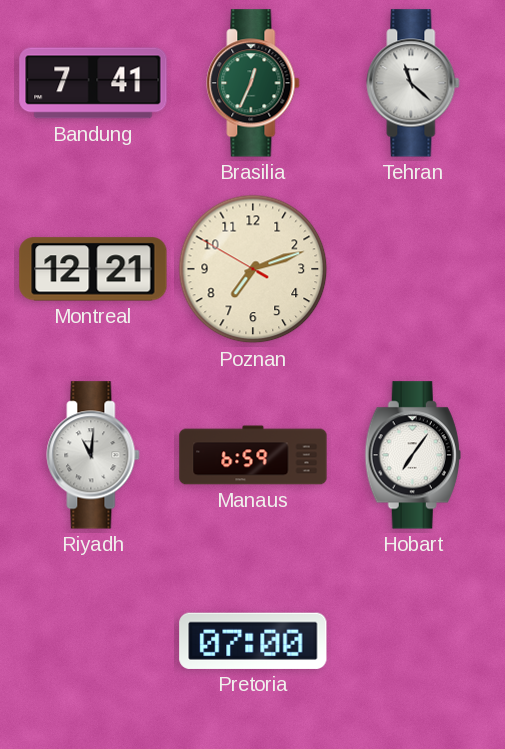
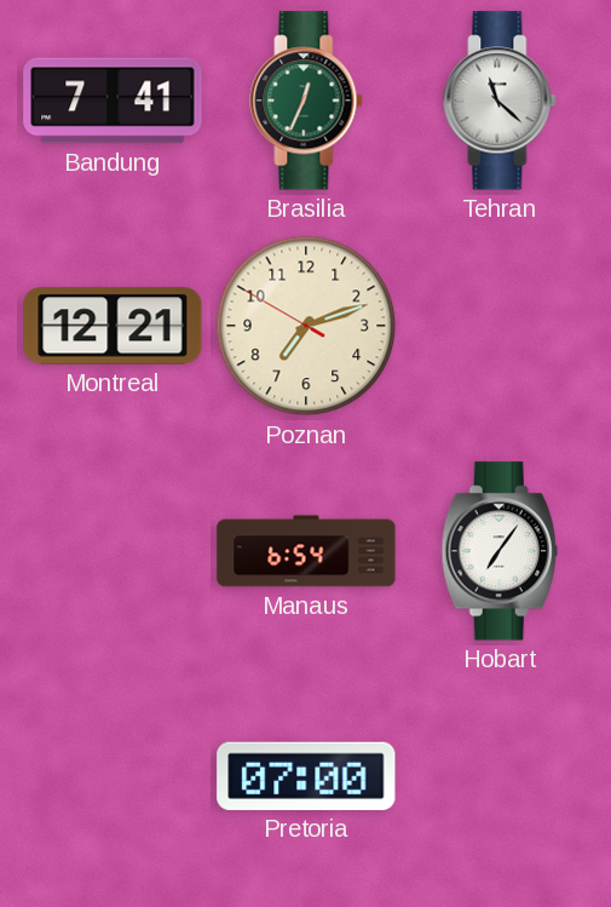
Riyadh: 11:01 -> none (93, 455)
Manaus: 6:59 -> 6:54 (306, 551)
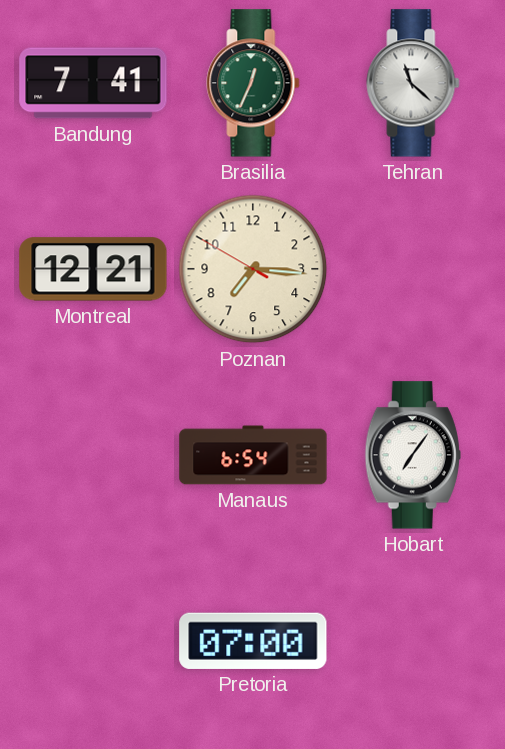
Poznan: 7:11 -> 7:15 (253, 269)
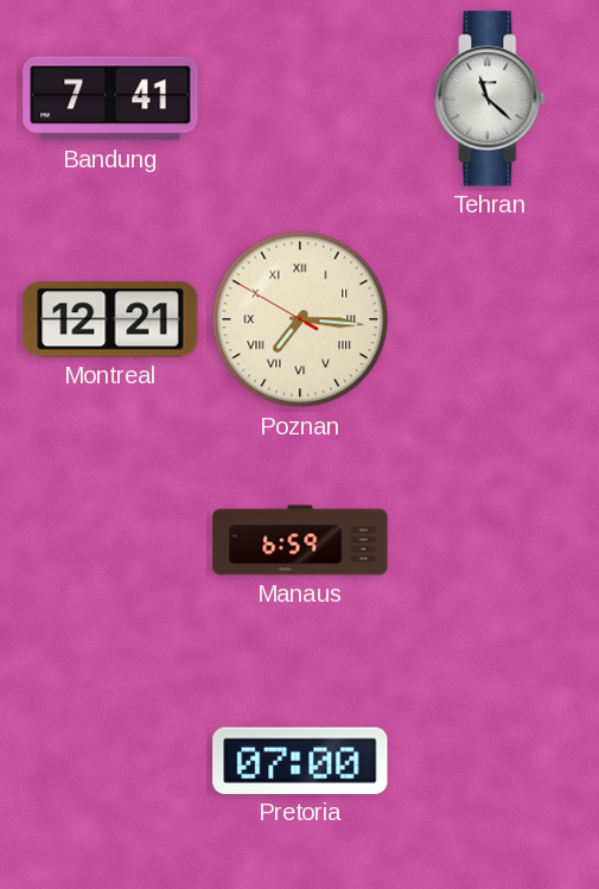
Brasilia: 12:34 -> none (253, 83)
Poznan numerals: Arabic -> Roman (300, 319)
Manaus: 6:54 -> 6:59 (300, 540)
Hobart: 7:06 -> none (413, 455)
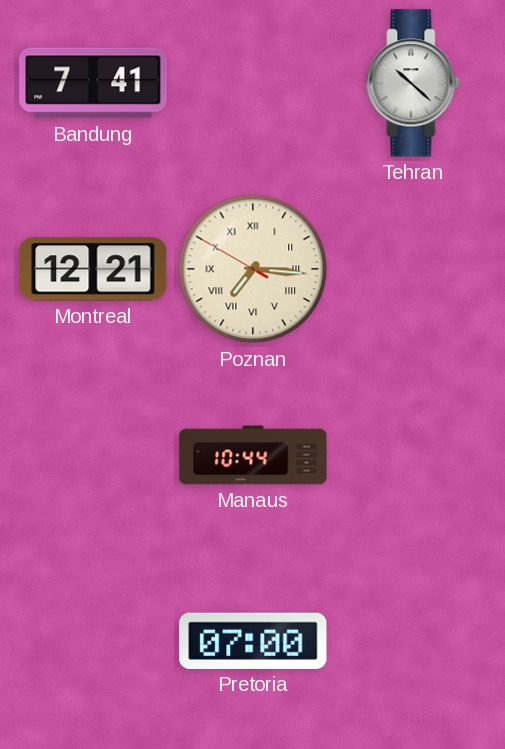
Tehran: 11:22 -> 10:22 (413, 83)
Manaus: 6:59 -> 10:44 (253, 455)
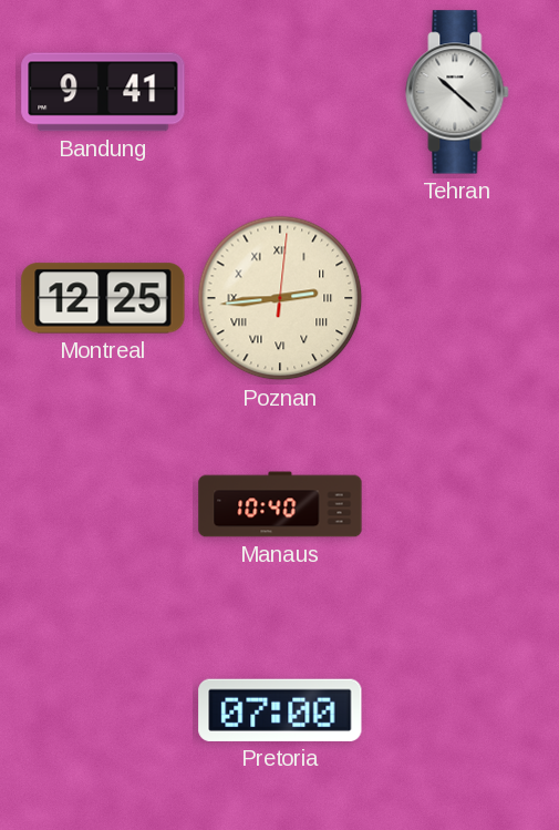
Bandung: 7:41 -> 9:41 (103, 92)
Montreal: 12:21 -> 12:25 (103, 298)
Poznan: 7:15 -> 2:44 (280, 298)
Manaus: 10:44 -> 10:40 (280, 504)
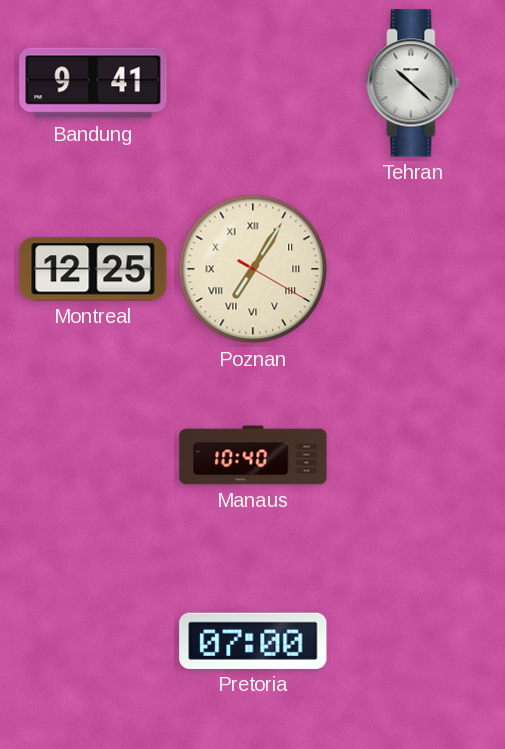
Poznan: 2:44 -> 7:05 (253, 269)
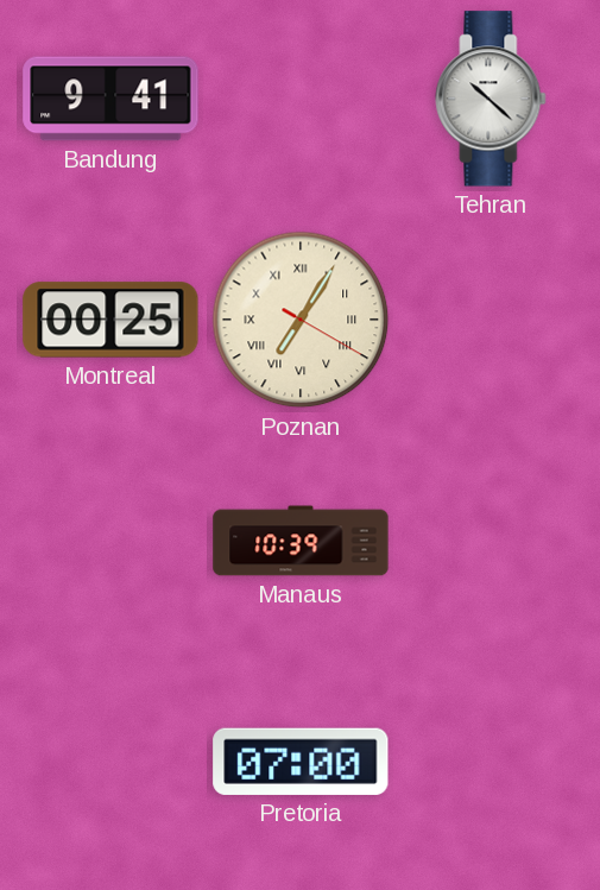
Montreal: 12:25 -> 00:25 (110, 320)
Manaus: 10:40 -> 10:39 (301, 541)
